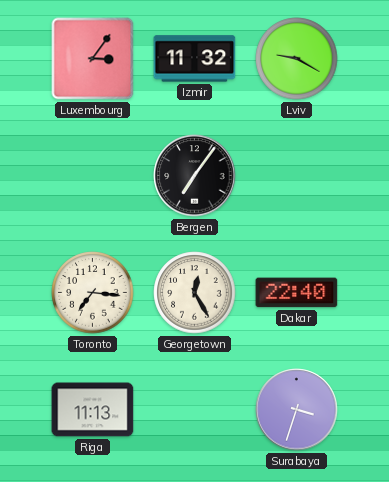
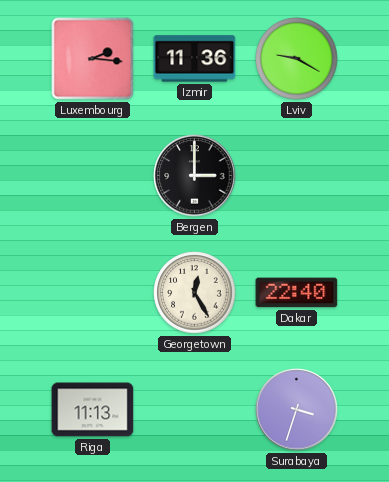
Luxembourg: 3:06 -> 2:16 (93, 59)
Izmir: 11:32 -> 11:36 (195, 59)
Bergen: 7:06 -> 3:00 (195, 176)
Toronto: 7:16 -> none (93, 293)
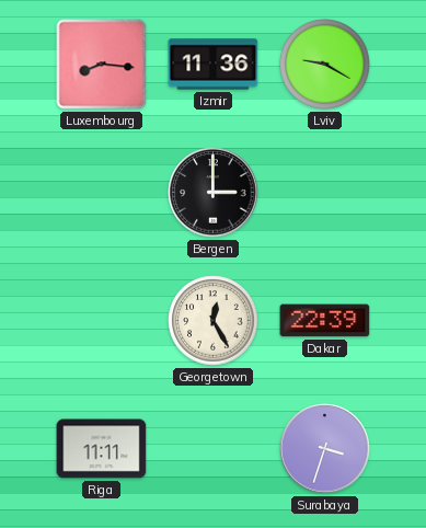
Luxembourg: 2:16 -> 8:16 (102, 65)
Dakar: 22:40 -> 22:39 (325, 321)
Riga: 11:13 -> 11:11 (102, 449)
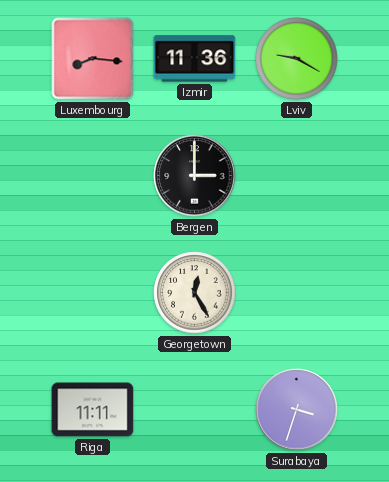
Dakar: 22:39 -> none (325, 321)
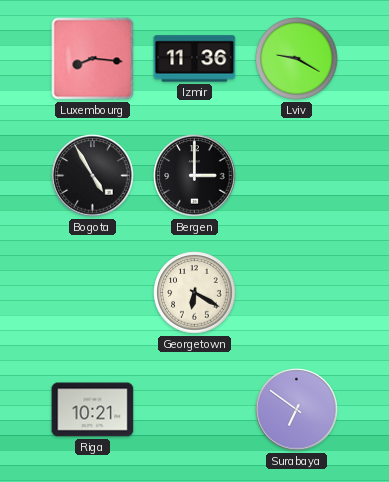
Bogota: none -> 4:55 (93, 176)
Georgetown: 12:25 -> 6:20 (195, 293)
Riga: 11:11 -> 10:21 (93, 410)
Surabaya: 3:33 -> 6:51 (297, 410)
